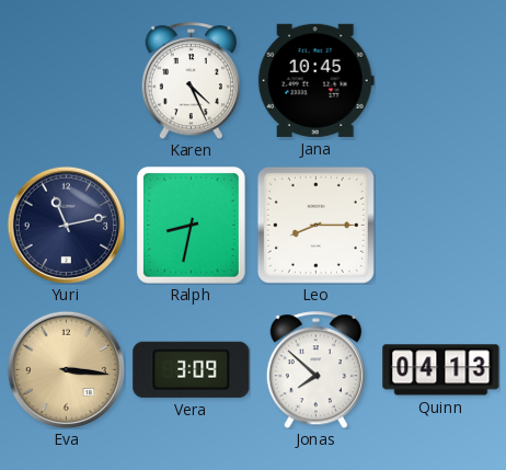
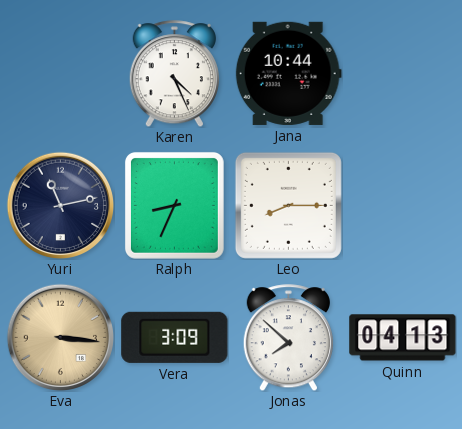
Jana: 10:45 -> 10:44 (288, 73)
Ralph: 8:32 -> 8:34 (174, 205)
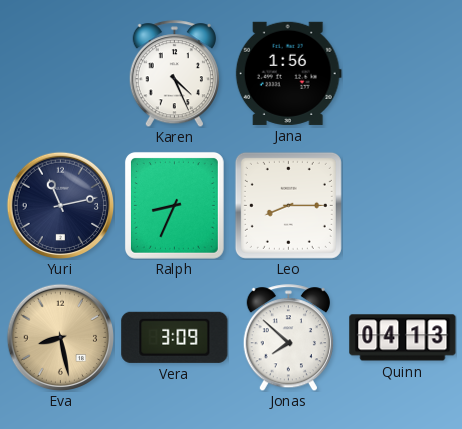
Jana: 10:44 -> 1:56 (288, 73)
Eva: 3:16 -> 8:28 (60, 337)
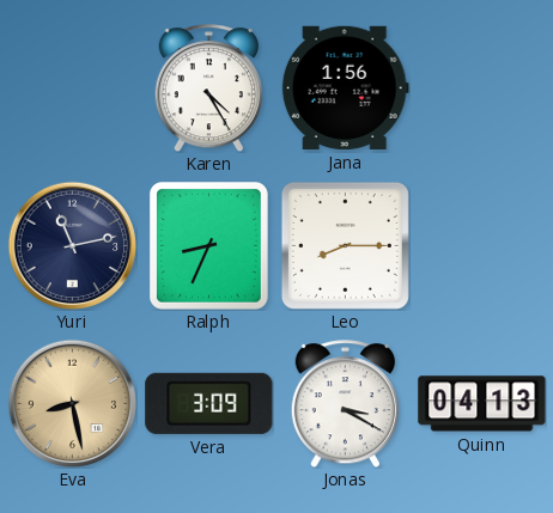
Karen: 4:26 -> 4:25 (208, 88)
Jonas: 7:52 -> 3:20 (345, 404)
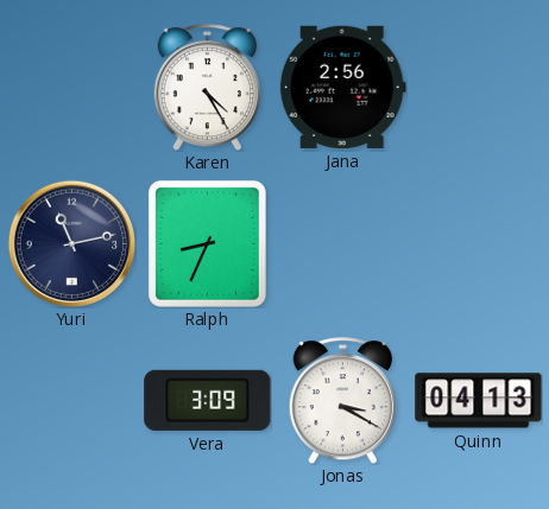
Jana: 1:56 -> 2:56 (342, 87)
Leo: 8:15 -> none (345, 245)
Eva: 8:28 -> none (72, 403)
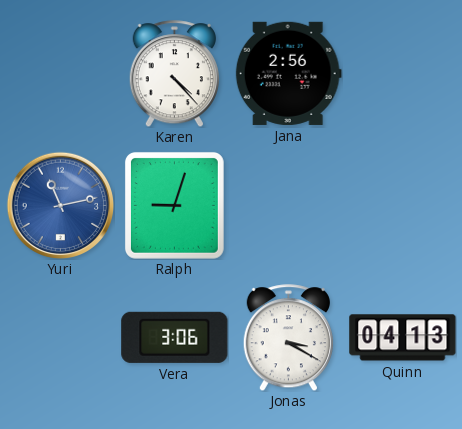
Karen: 4:25 -> 4:23 (174, 74)
Yuri dial: navy -> blue (60, 205)
Ralph: 8:34 -> 9:03 (174, 205)
Vera: 3:09 -> 3:06 (175, 337)
